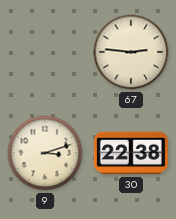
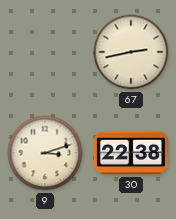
67: 2:46 -> 2:43 (131, 52)
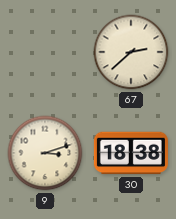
67: 2:43 -> 2:38 (131, 52)
30: 22:38 -> 18:38 (131, 153)
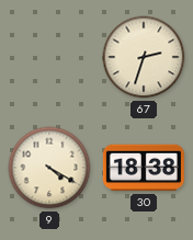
67: 2:38 -> 2:33 (144, 57)
9: 3:12 -> 4:20 (49, 168)
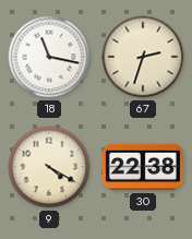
18: none -> 11:17 (49, 57)
30: 18:38 -> 22:38 (143, 167)
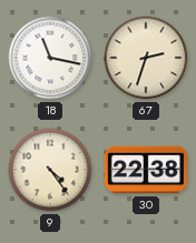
9: 4:20 -> 4:24 (50, 170)
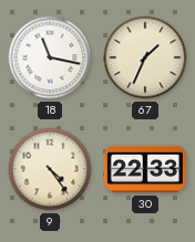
67: 2:33 -> 1:34 (145, 57)
30: 22:38 -> 22:33 (145, 169)
